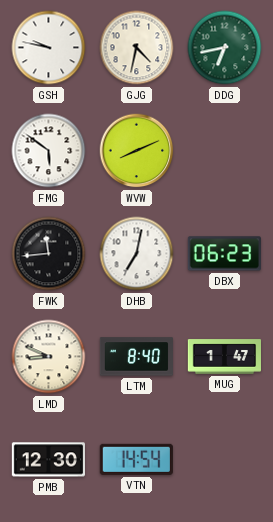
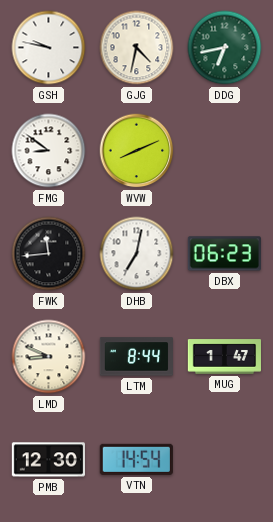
FMG: 5:51 -> 8:51 (49, 151)
LTM: 8:40 -> 8:44 (136, 357)
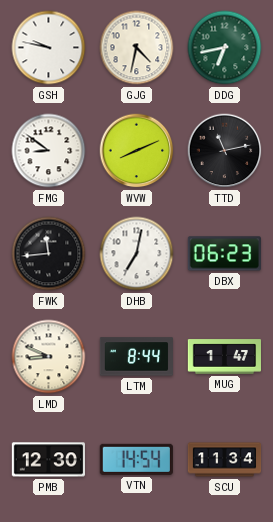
TTD: none -> 11:13 (225, 151)
SCU: none -> 11:34 (225, 460)
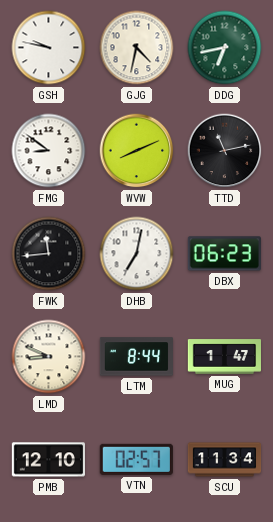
PMB: 12:30 -> 12:10 (48, 460)
VTN: 14:54 -> 02:57 (136, 459)
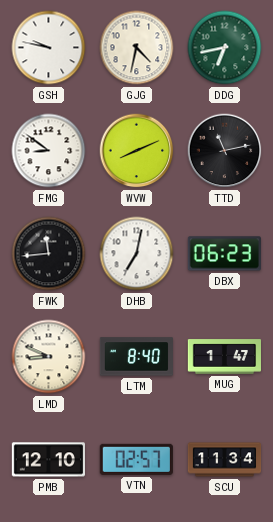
LTM: 8:44 -> 8:40 (136, 357)
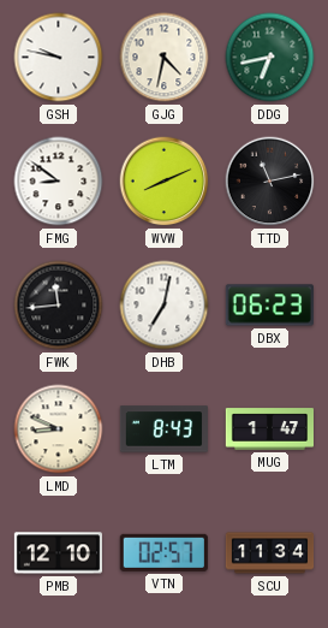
LTM: 8:40 -> 8:43 (163, 429)
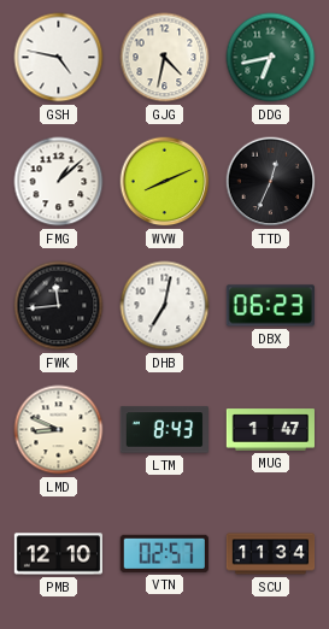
GSH: 9:47 -> 4:47 (59, 58)
FMG: 8:51 -> 1:08 (59, 182)
TTD: 11:13 -> 12:34 (271, 182)
